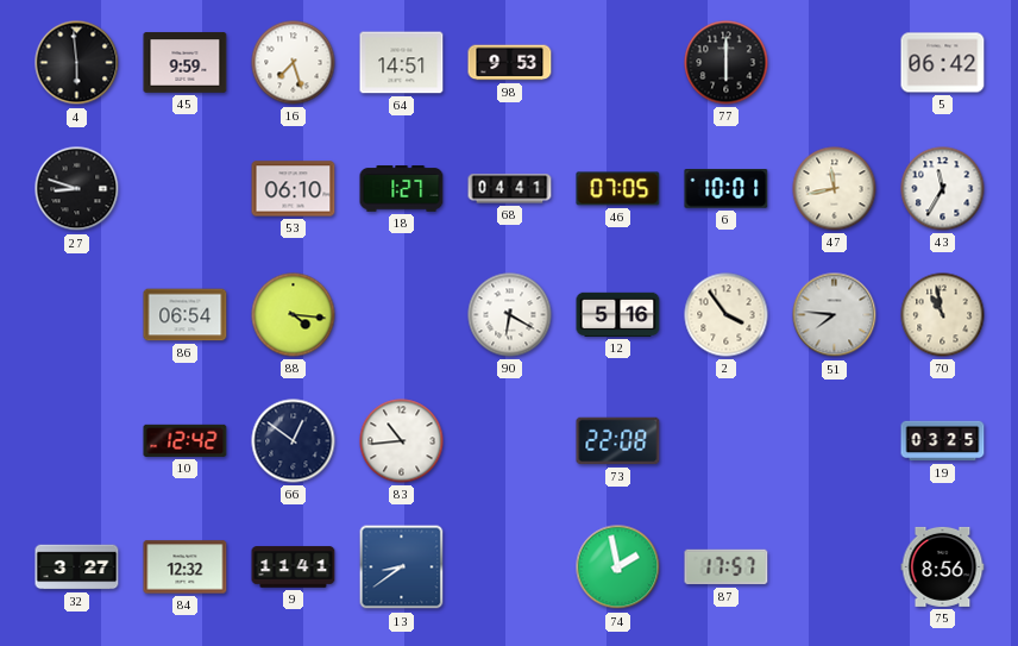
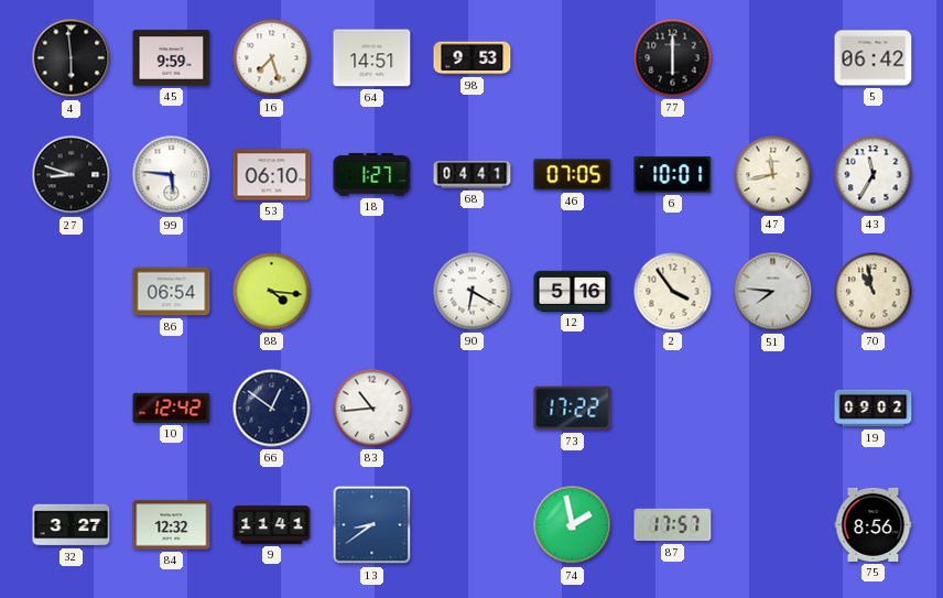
99: none -> 5:46 (172, 175)
73: 22:08 -> 17:22 (573, 409)
19: 03:25 -> 09:02 (874, 409)
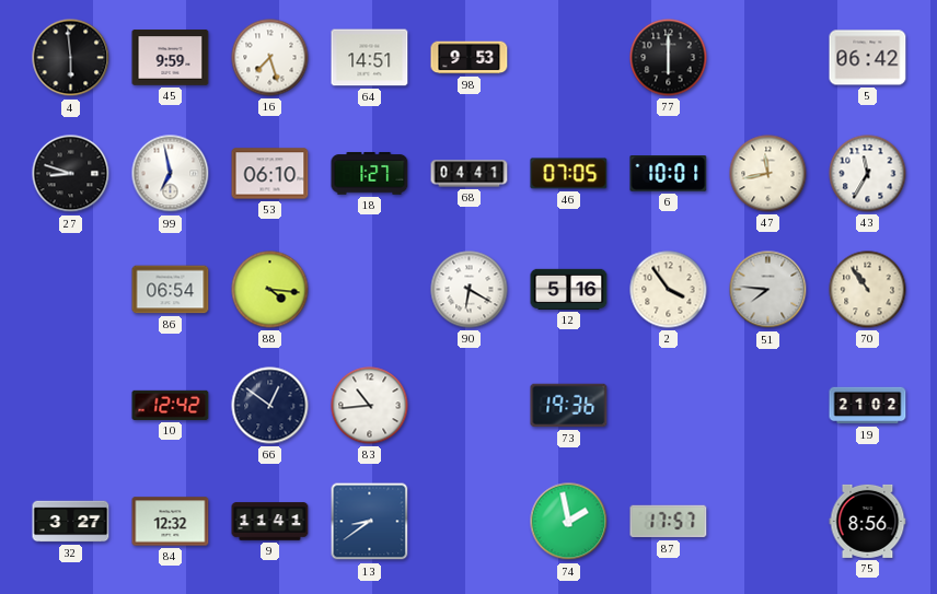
99: 5:46 -> 6:58 (171, 174)
70: 10:58 -> 10:54 (868, 290)
73: 17:22 -> 19:36 (569, 406)
19: 09:02 -> 21:02 (868, 406)
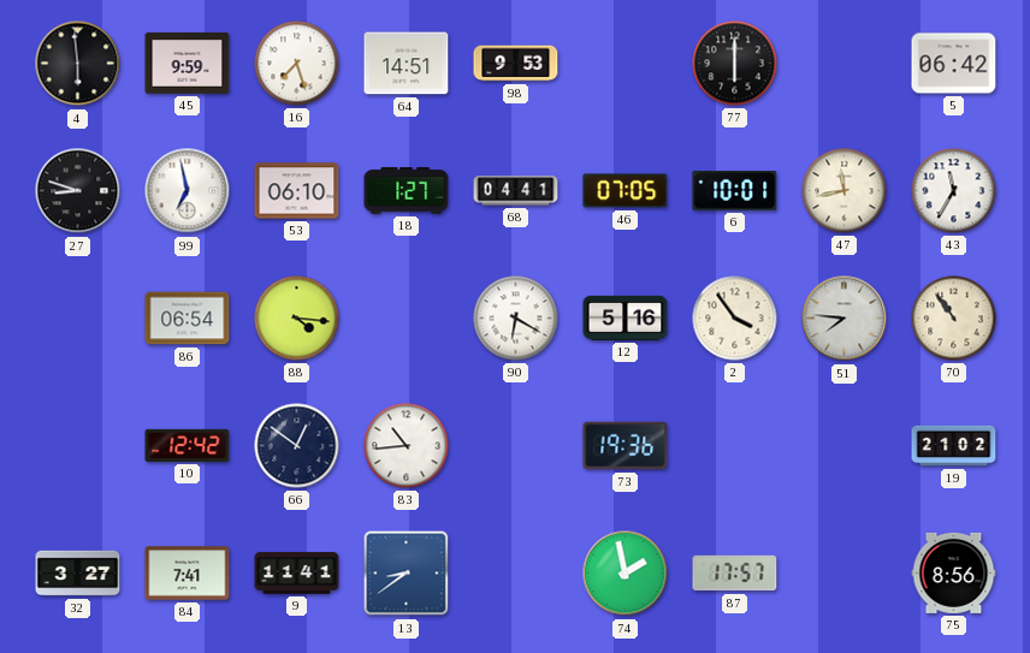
84: 12:32 -> 7:41 (188, 574)
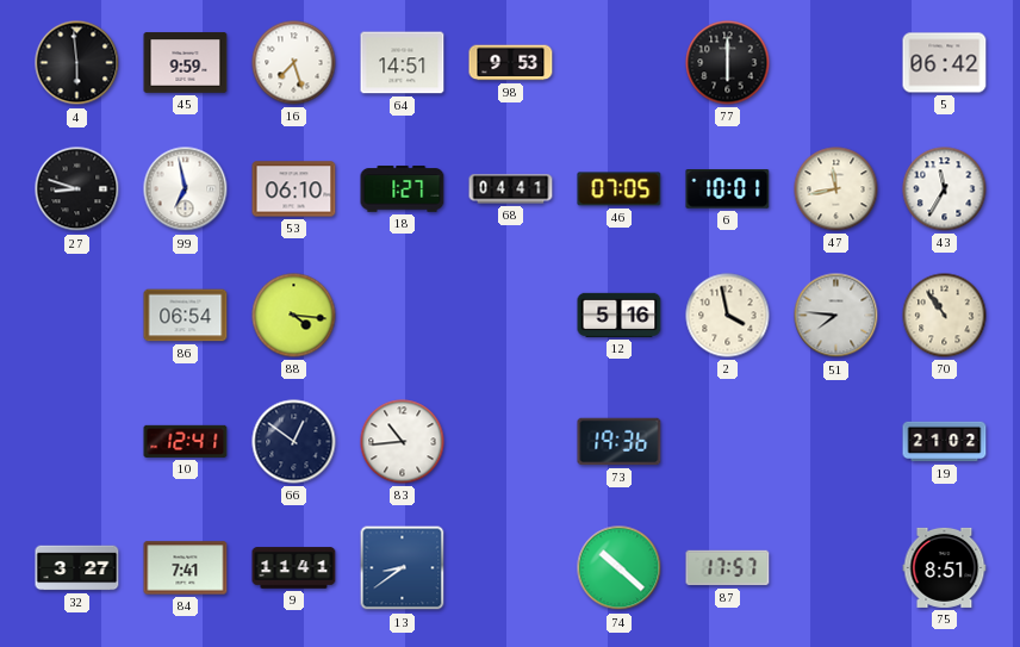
90: 6:20 -> none (516, 319)
2: 3:54 -> 3:58 (728, 316)
10: 12:42 -> 12:41 (186, 441)
74: 1:58 -> 10:22 (620, 568)
75: 8:56 -> 8:51 (945, 567)
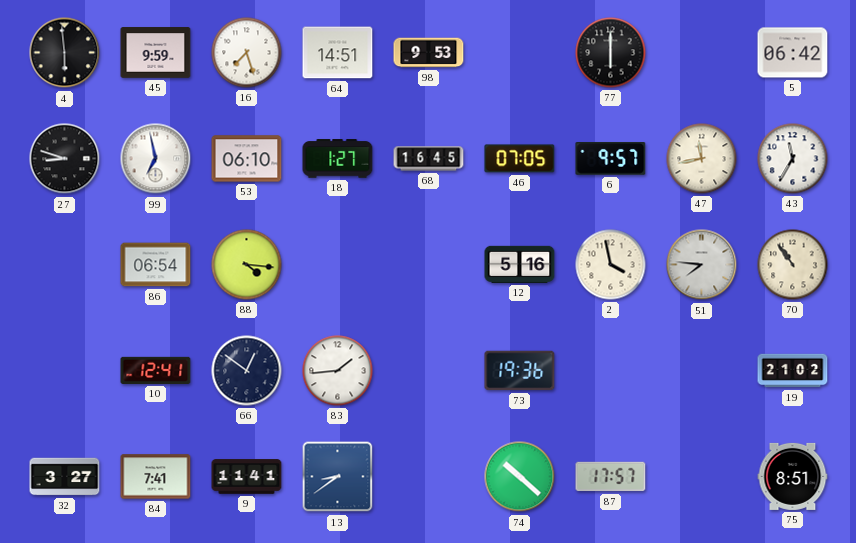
68: 04:41 -> 16:45 (429, 159)
6: 10:01 -> 9:57 (611, 159)
83: 10:44 -> 1:44 (338, 371)
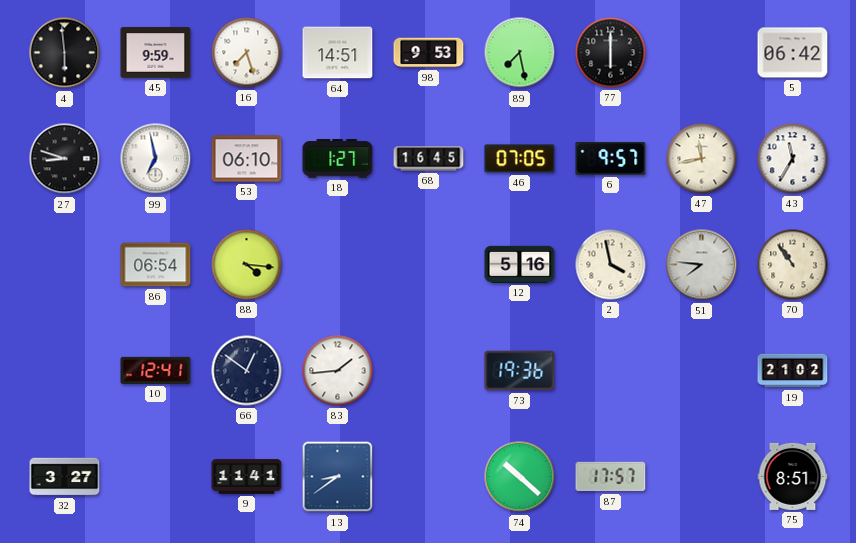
89: none -> 7:28 (520, 53)
84: 7:41 -> none (156, 477)
